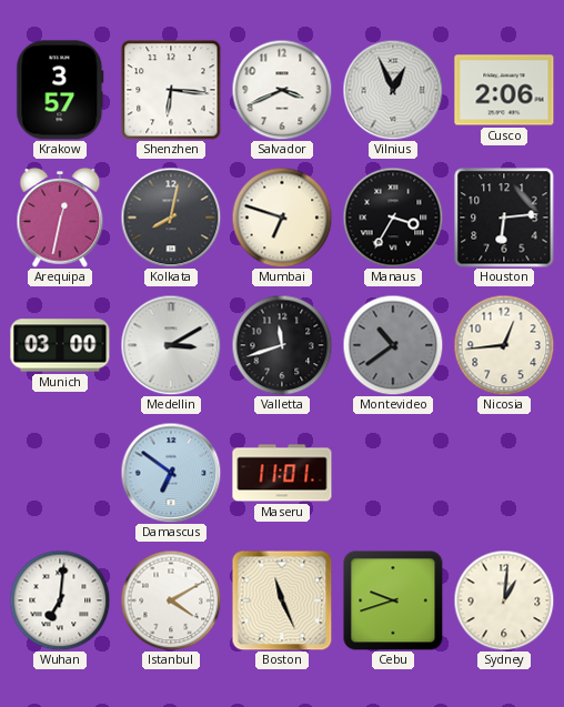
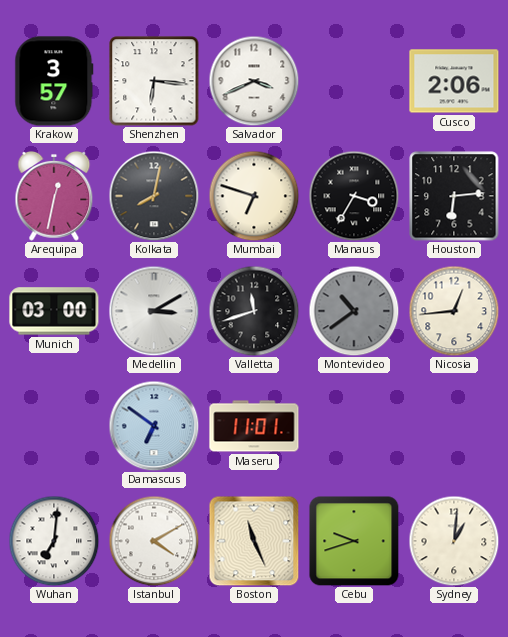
Vilnius: 12:56 -> none (393, 90)
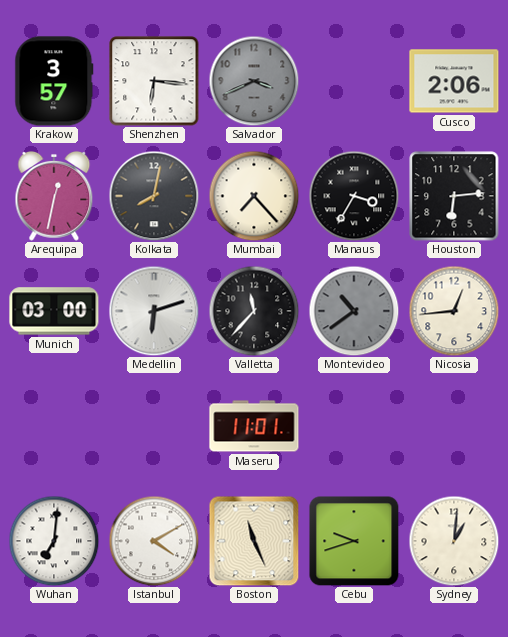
Salvador dial: white -> grey (254, 81)
Mumbai: 6:48 -> 7:23 (254, 196)
Medellin: 3:10 -> 6:12 (154, 311)
Valletta: 11:42 -> 11:37 (254, 311)
Damascus: 6:51 -> none (154, 426)
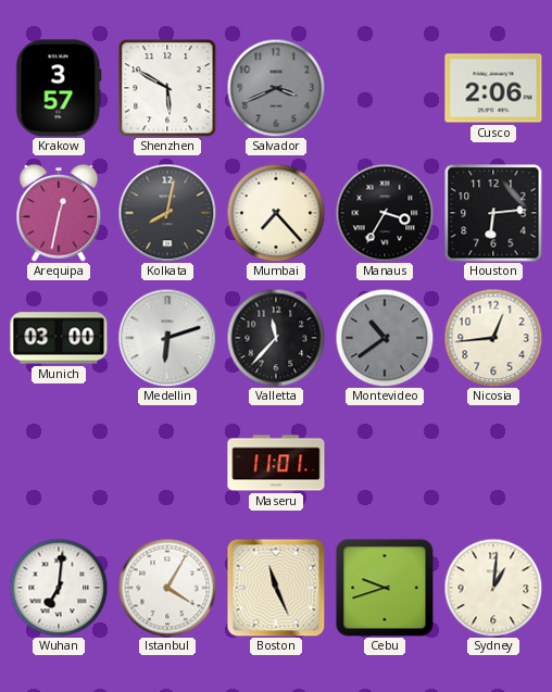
Shenzhen: 6:16 -> 5:50 (167, 88)
Istanbul: 4:10 -> 4:05 (167, 588)
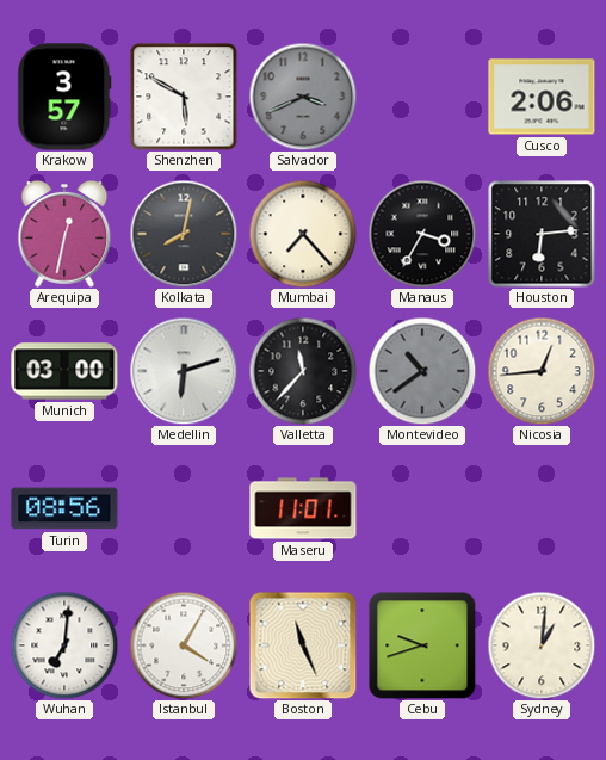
Turin: none -> 08:56 (64, 508)
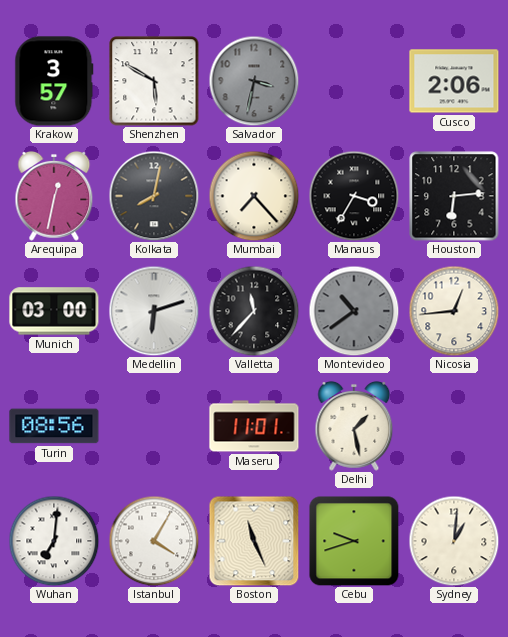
Salvador: 3:41 -> 3:32 (254, 81)
Delhi: none -> 1:28 (354, 426)
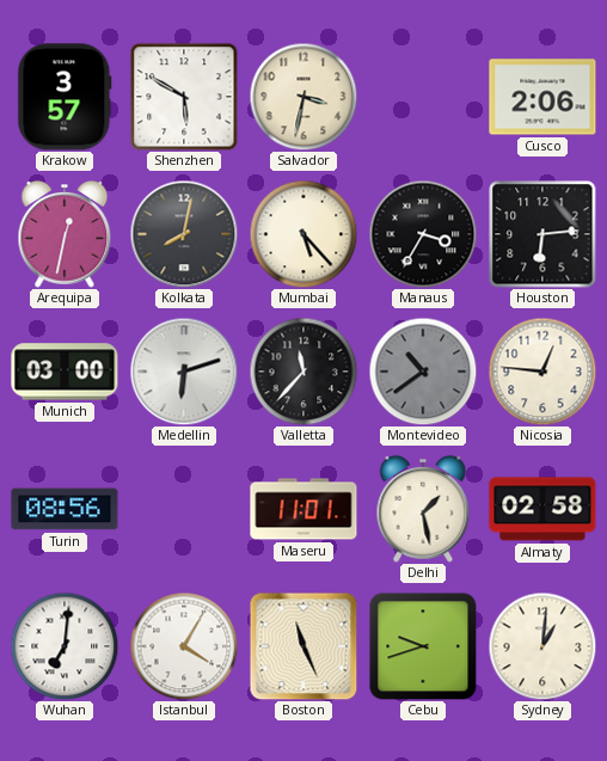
Salvador dial: grey -> cream (303, 97)
Mumbai: 7:23 -> 5:23 (303, 234)
Nicosia: 12:44 -> 12:46 (542, 372)
Almaty: none -> 02:58 (542, 509)
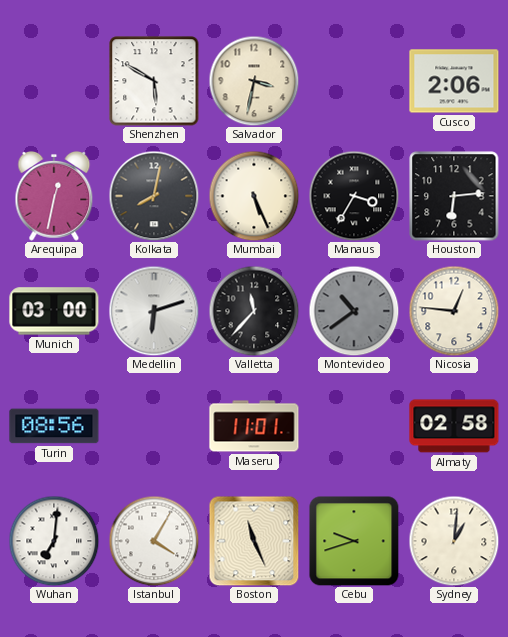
Krakow: 3:57 -> none (65, 97)
Mumbai: 5:23 -> 5:26 (254, 196)
Delhi: 1:28 -> none (423, 509)
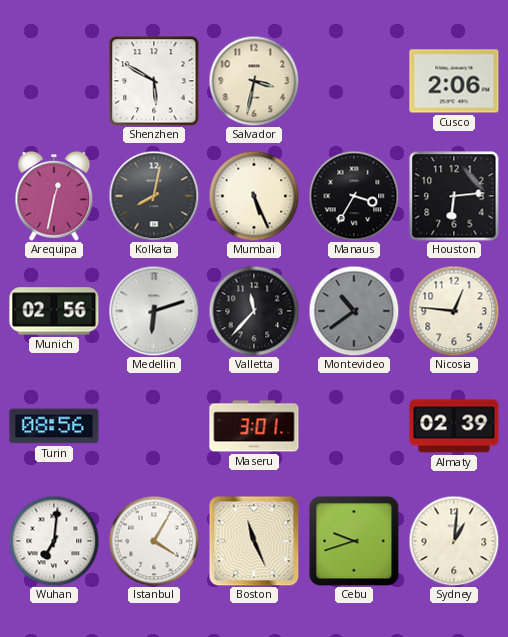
Munich: 03:00 -> 02:56 (54, 311)
Maseru: 11:01 -> 3:01 (254, 426)
Almaty: 02:58 -> 02:39 (454, 426)
